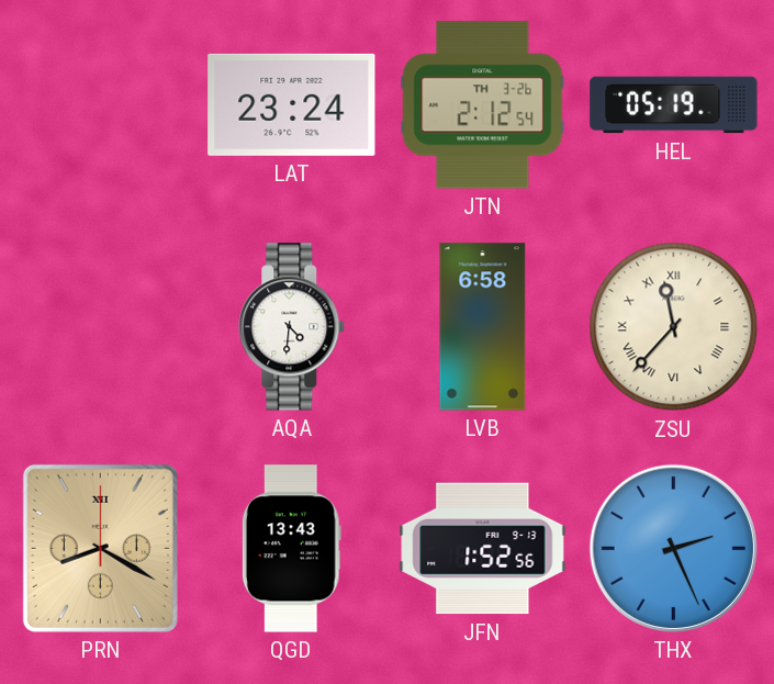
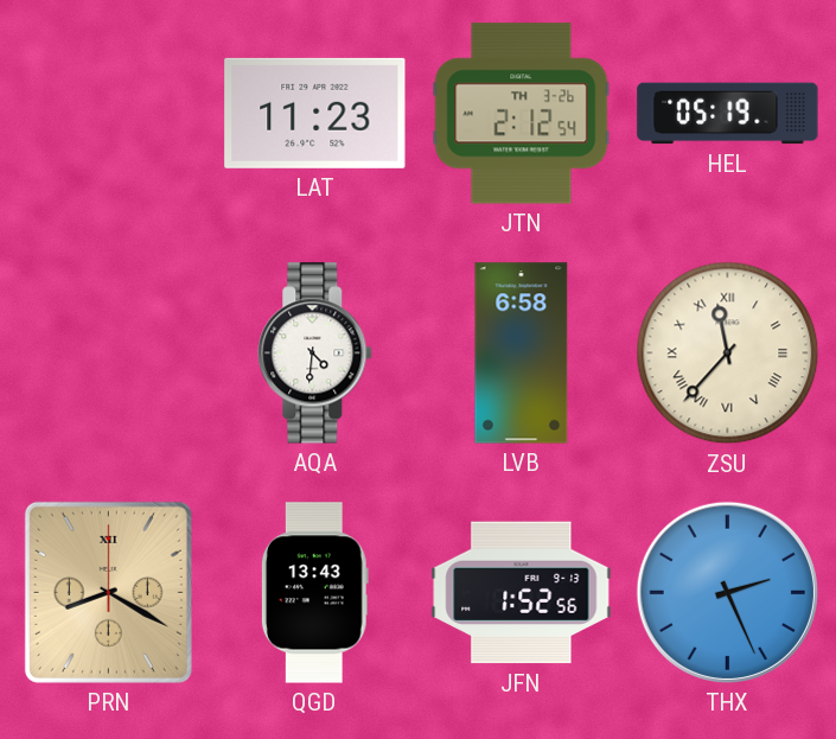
LAT: 23:24 -> 11:23 (315, 113)
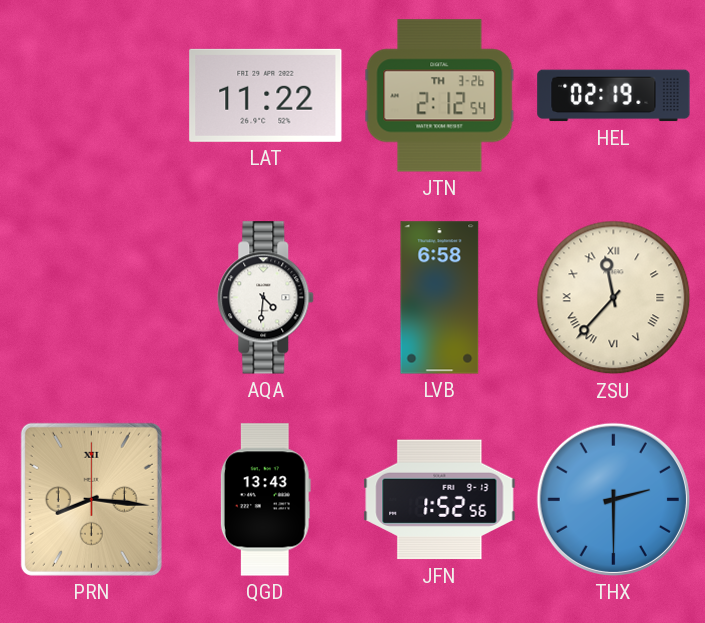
LAT: 11:23 -> 11:22 (266, 95)
HEL: 05:19 -> 02:19 (614, 96)
PRN: 8:20 -> 8:16 (91, 499)
THX: 2:26 -> 2:30 (613, 499)
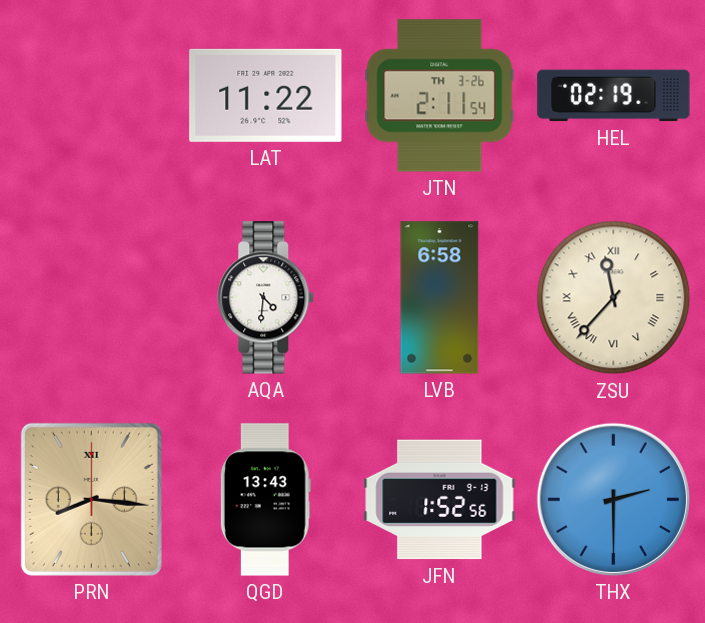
JTN: 2:12 -> 2:11 (440, 96)
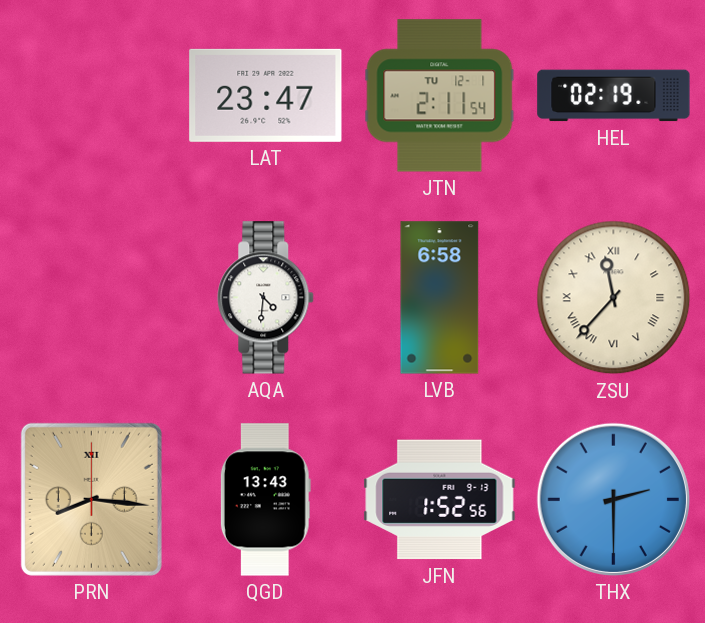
LAT: 11:22 -> 23:47 (266, 95)
JTN date: TH 3-26 -> TU 12-1 (440, 96)
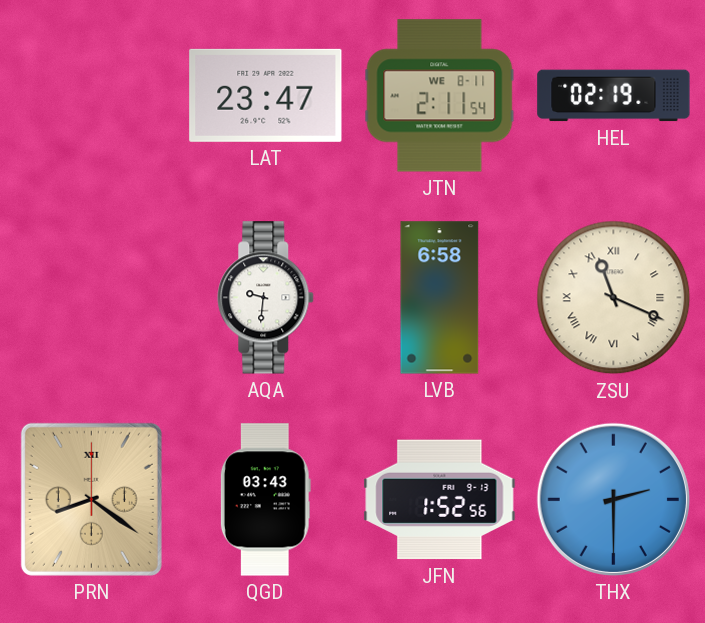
JTN date: TU 12-1 -> WE 8-11 (440, 96)
AQA: 4:31 -> 9:31 (266, 298)
ZSU: 11:37 -> 11:19 (614, 298)
PRN: 8:16 -> 8:21 (91, 499)
QGD: 13:43 -> 03:43 (265, 500)
